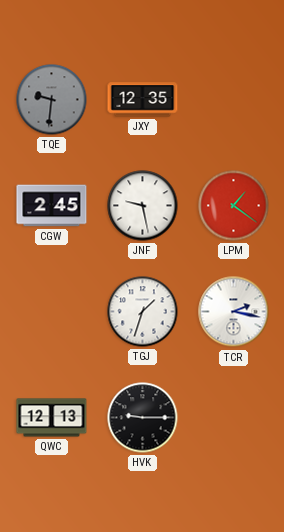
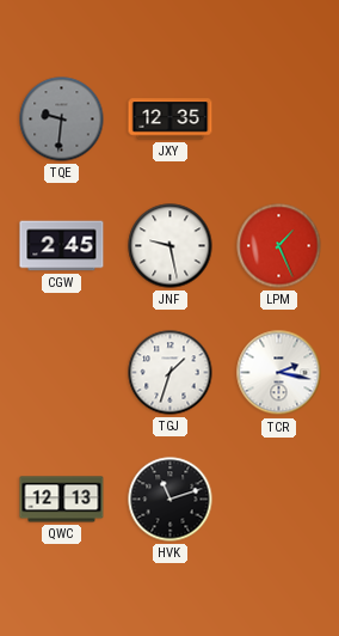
LPM: 1:21 -> 1:26 (279, 246)
HVK: 9:15 -> 11:12 (171, 500)
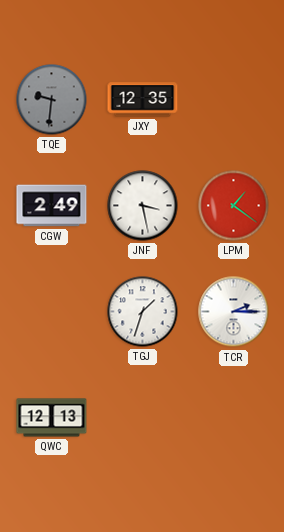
CGW: 2:45 -> 2:49 (52, 206)
JNF: 9:28 -> 3:28 (143, 206)
LPM: 1:26 -> 1:21 (234, 206)
TCR: 2:17 -> 2:15 (234, 312)
HVK: 11:12 -> none (171, 500)
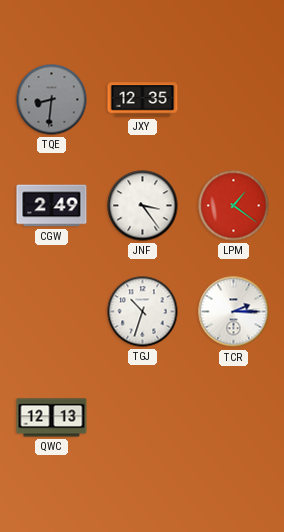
TQE: 9:31 -> 8:31 (52, 100)
JNF: 3:28 -> 3:24 (143, 206)
TGJ: 1:33 -> 10:33 (143, 312)
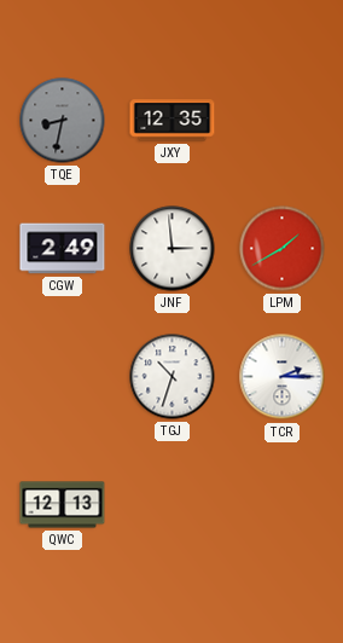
TQE: 8:31 -> 8:32 (63, 121)
JNF: 3:24 -> 2:59 (173, 249)
LPM: 1:21 -> 1:40 (283, 249)
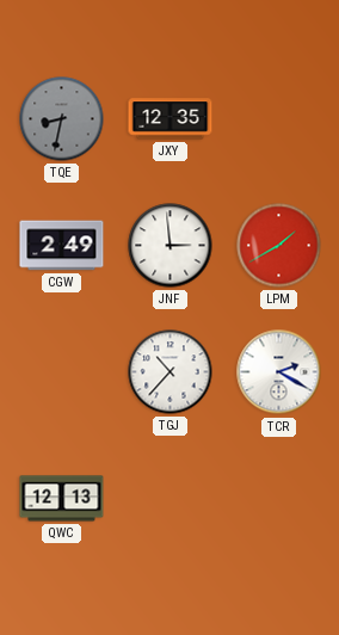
TGJ: 10:33 -> 10:37 (171, 372)
TCR: 2:15 -> 2:20 (279, 372)
